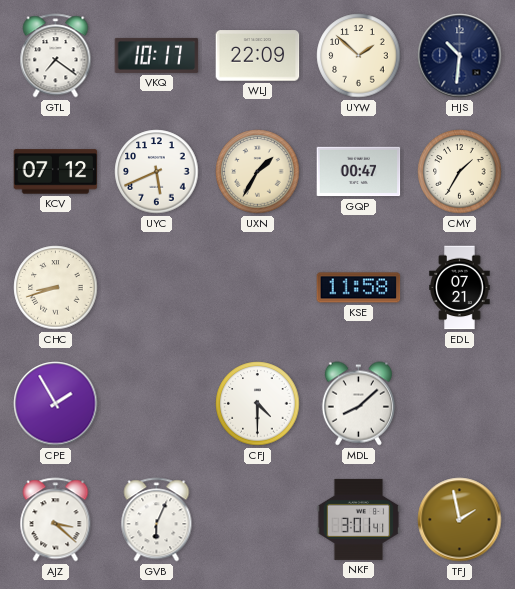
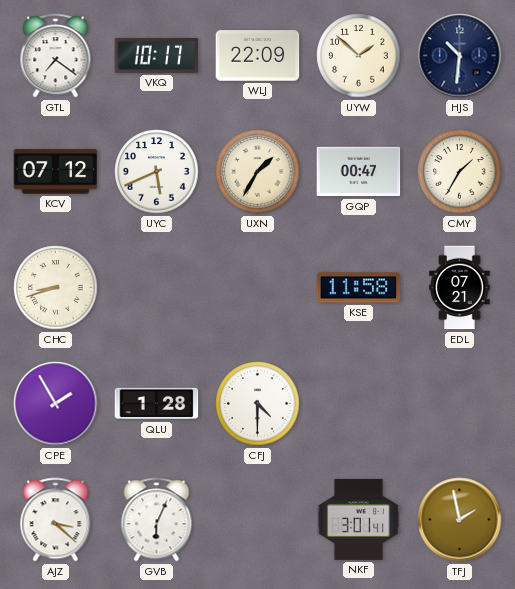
QLU: none -> 1:28 (157, 404)
MDL: 8:08 -> none (358, 404)
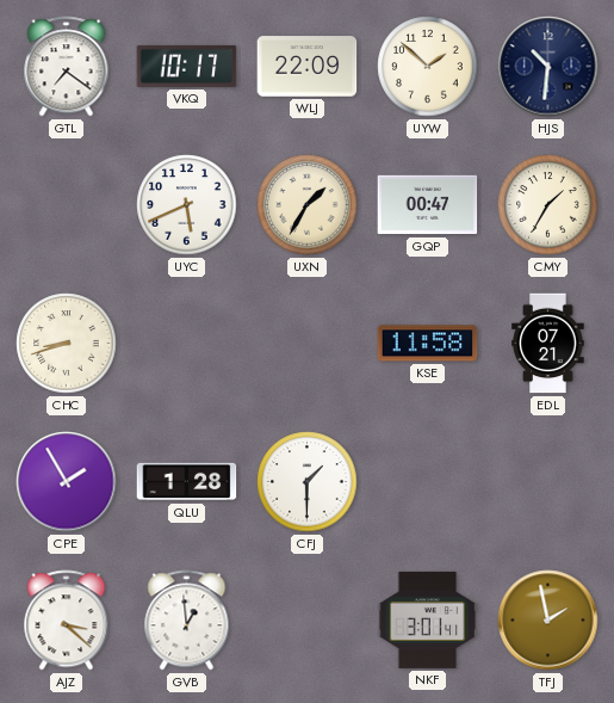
KCV: 07:12 -> none (56, 172)
CFJ: 4:30 -> 1:30 (308, 482)
GVB: 6:04 -> 12:59 (187, 621)
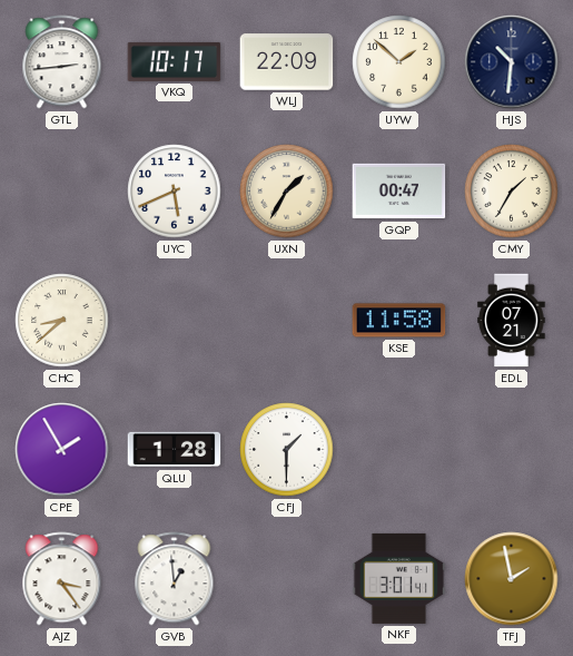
GTL: 7:21 -> 2:44 (62, 62)
CHC: 8:42 -> 8:38 (62, 321)
AJZ: 3:22 -> 3:24 (62, 579)
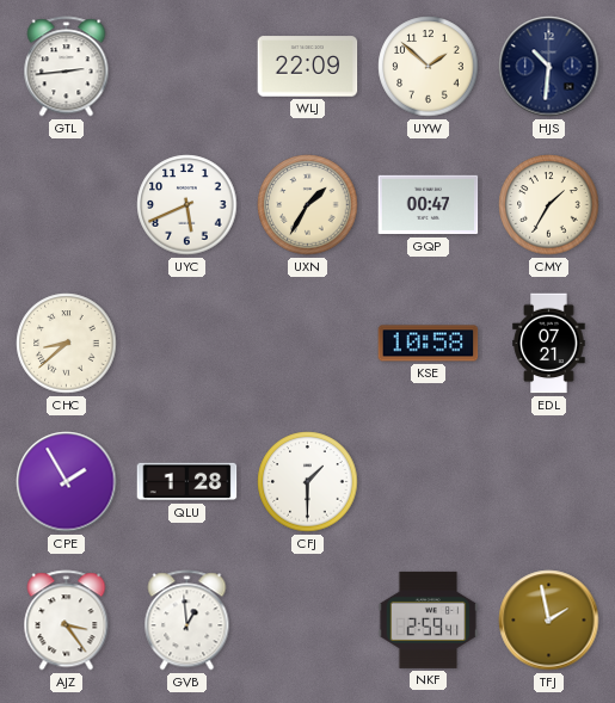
VKQ: 10:17 -> none (175, 61)
KSE: 11:58 -> 10:58 (429, 344)
NKF: 3:01 -> 2:59 (429, 619)
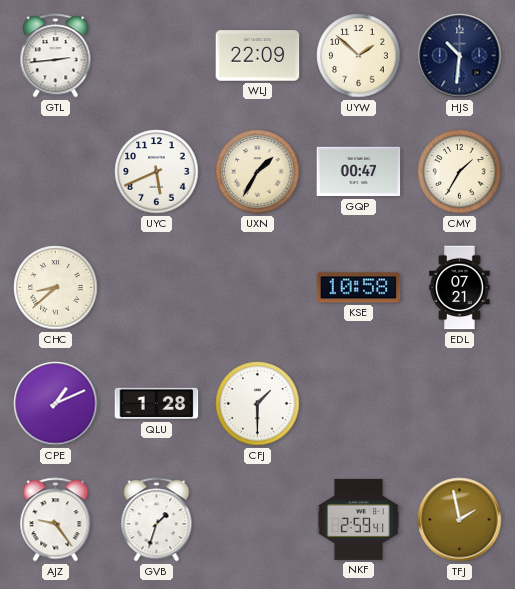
CPE: 1:55 -> 1:11 (56, 404)
AJZ: 3:24 -> 9:24 (56, 520)
GVB: 12:59 -> 1:33 (157, 520)
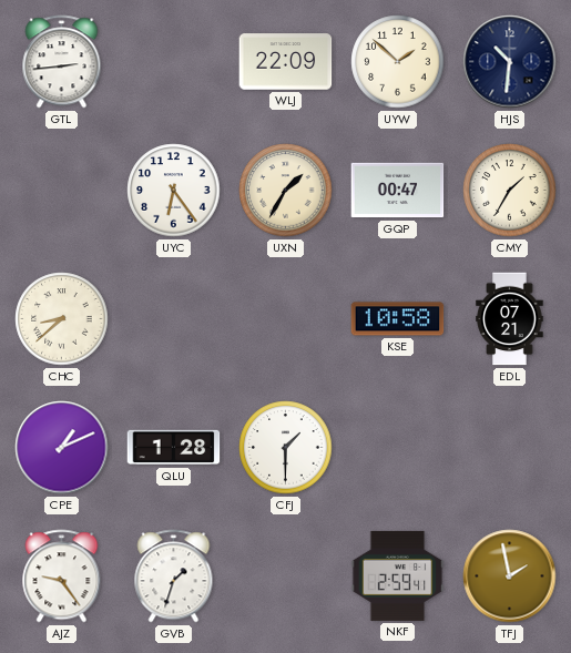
UYC: 5:41 -> 6:24 (174, 191)
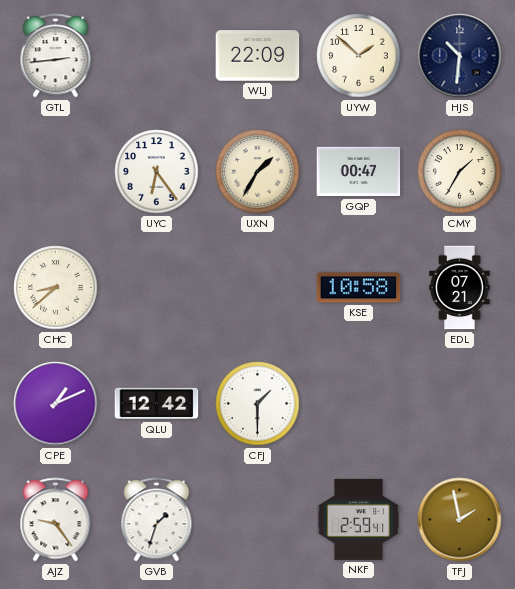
QLU: 1:28 -> 12:42 (157, 404)
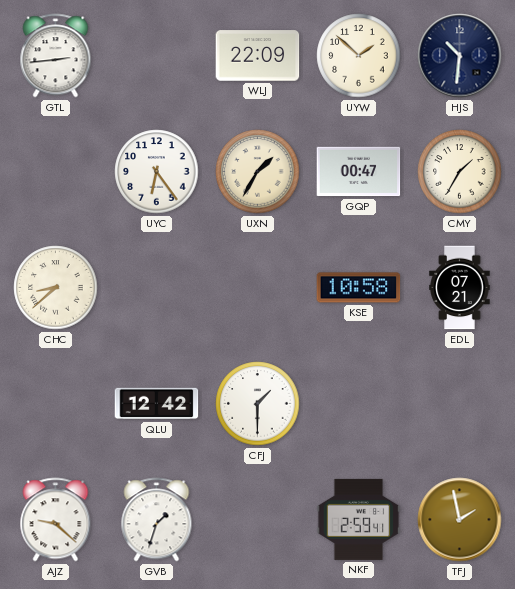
CPE: 1:11 -> none (56, 404)
AJZ: 9:24 -> 9:22 (56, 520)
